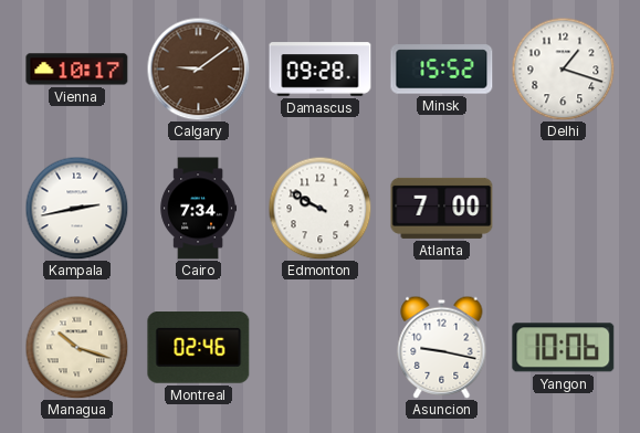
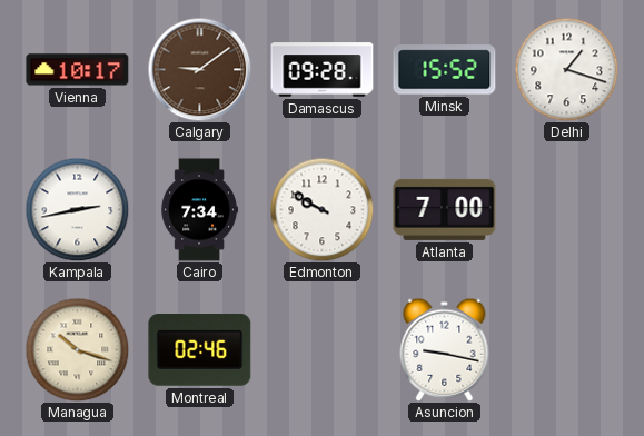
Yangon: 10:06 -> none (564, 348)
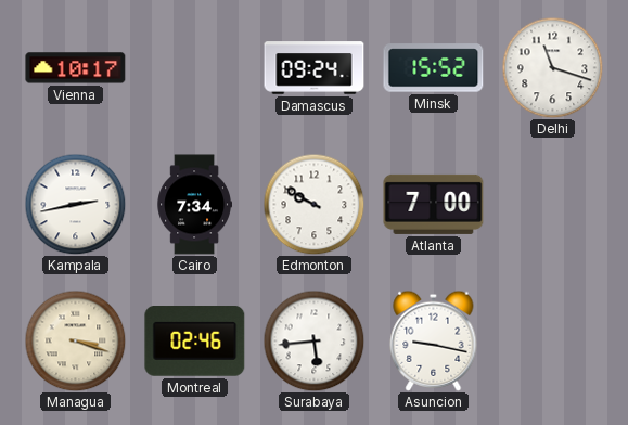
Calgary: 9:09 -> none (199, 69)
Damascus: 09:28 -> 09:24 (315, 68)
Delhi: 1:18 -> 11:18 (552, 67)
Managua: 10:18 -> 3:18 (75, 340)
Surabaya: none -> 5:44 (313, 340)
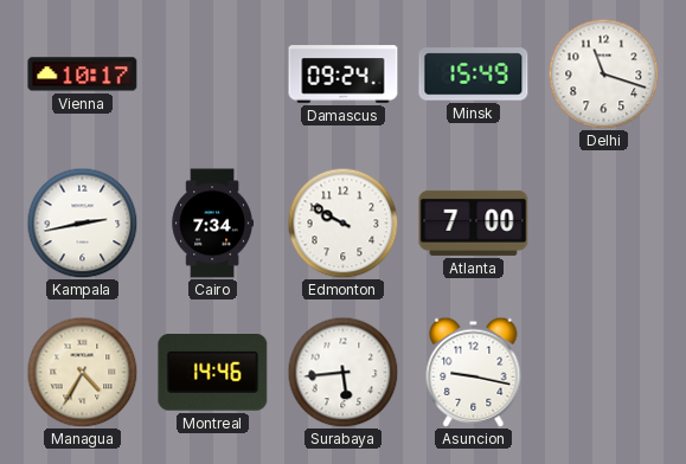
Minsk: 15:52 -> 15:49 (474, 75)
Managua: 3:18 -> 4:35 (82, 372)
Montreal: 02:46 -> 14:46 (213, 373)
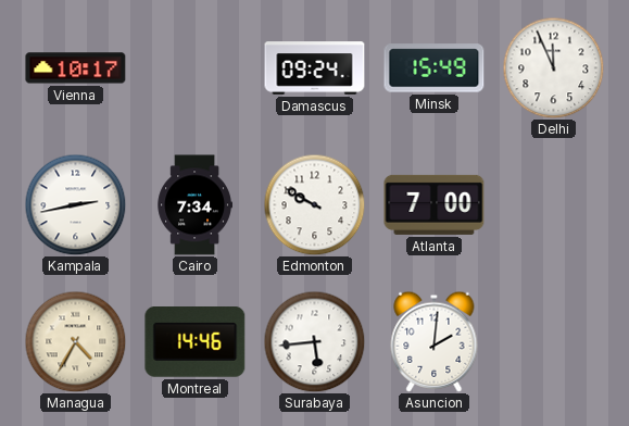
Delhi: 11:18 -> 11:56 (553, 67)
Asuncion: 9:17 -> 2:01 (435, 341)
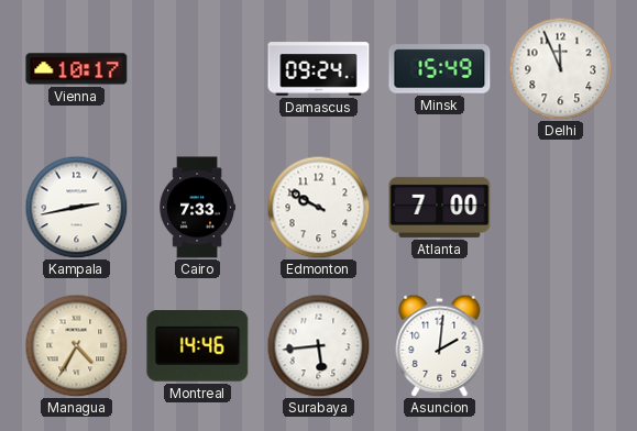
Cairo: 7:34 -> 7:33 (197, 208)
